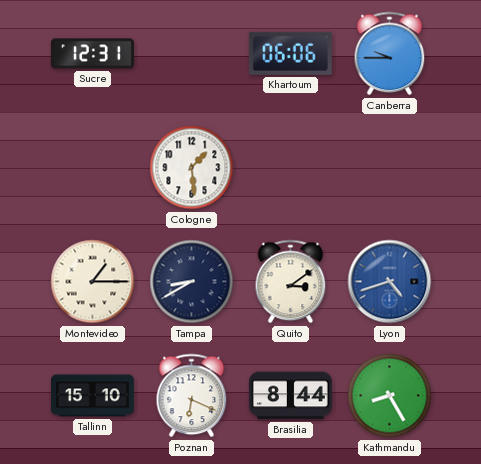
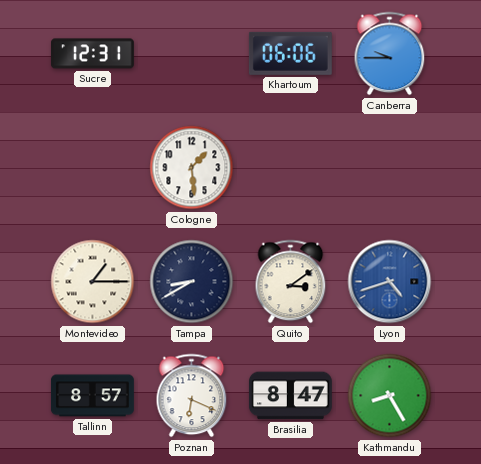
Tallinn: 15:10 -> 8:57 (92, 396)
Brasilia: 8:44 -> 8:47 (290, 396)
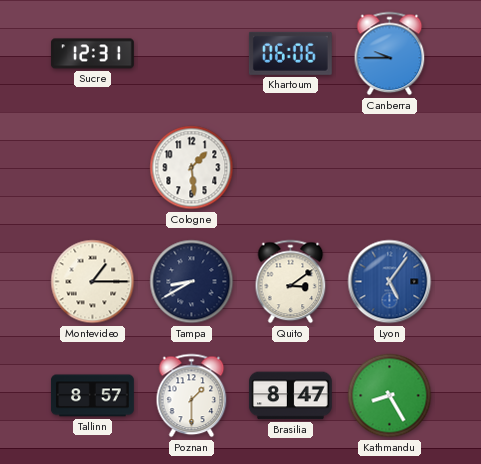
Lyon: 4:42 -> 5:06 (390, 282)
Poznan: 6:19 -> 1:30 (192, 396)
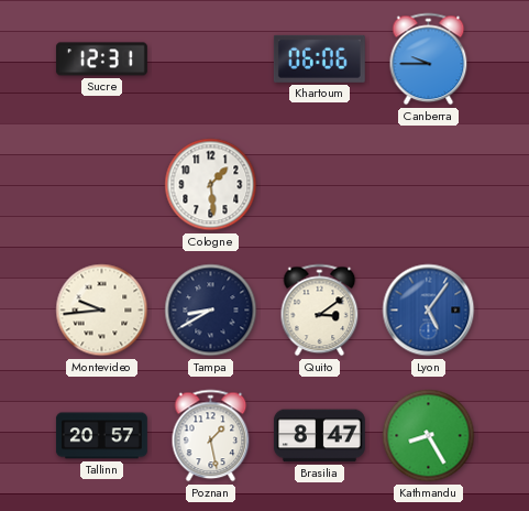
Montevideo: 1:15 -> 9:44 (102, 311)
Tallinn: 8:57 -> 20:57 (101, 436)
Poznan: 1:30 -> 1:28 (211, 436)
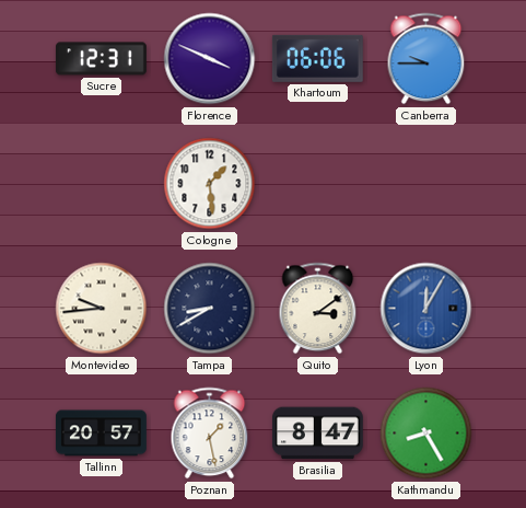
Florence: none -> 3:49 (210, 59)
Lyon: 5:06 -> 12:05 (426, 309)
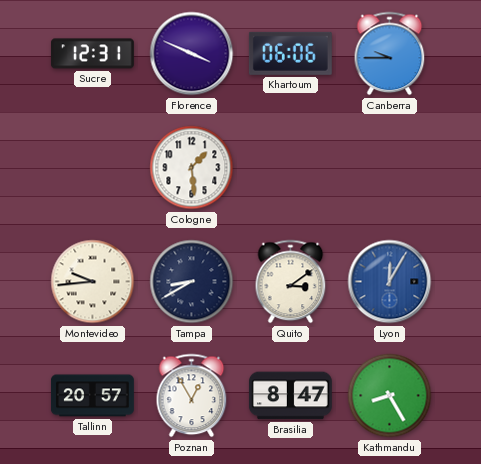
Poznan: 1:28 -> 12:55 (192, 396)
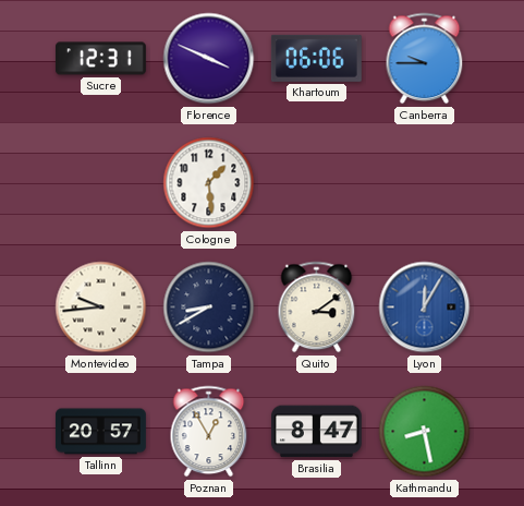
Kathmandu: 8:25 -> 8:28 (425, 432)
